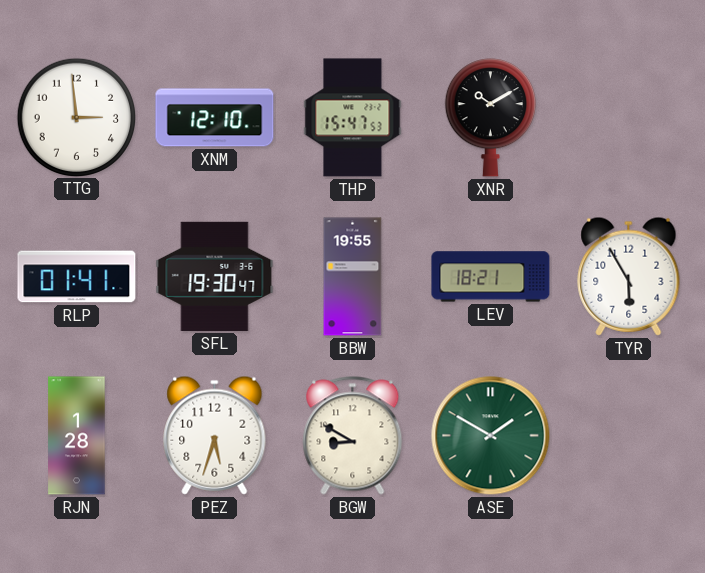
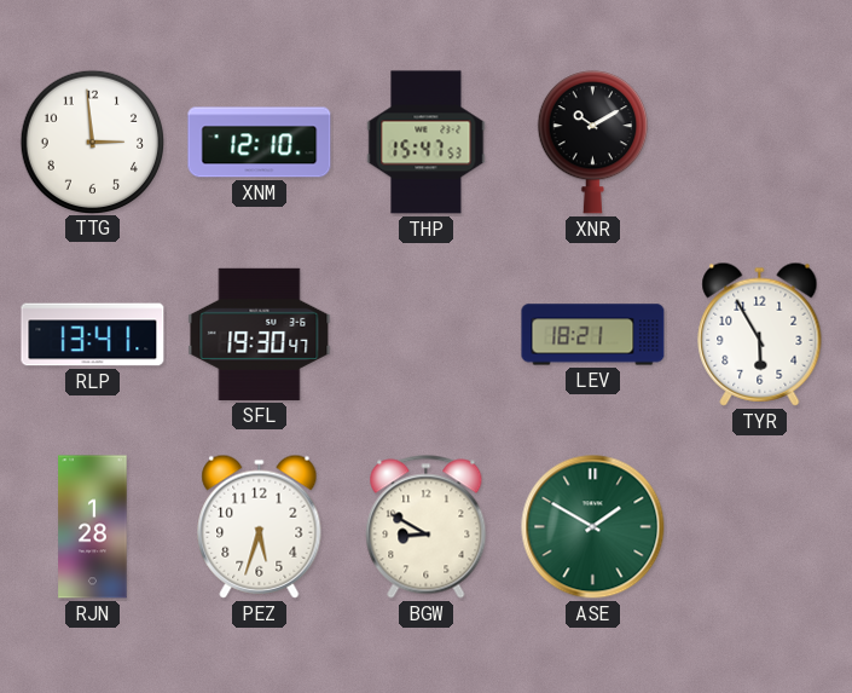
RLP: 01:41 -> 13:41 (93, 335)
BBW: 19:55 -> none (353, 277)
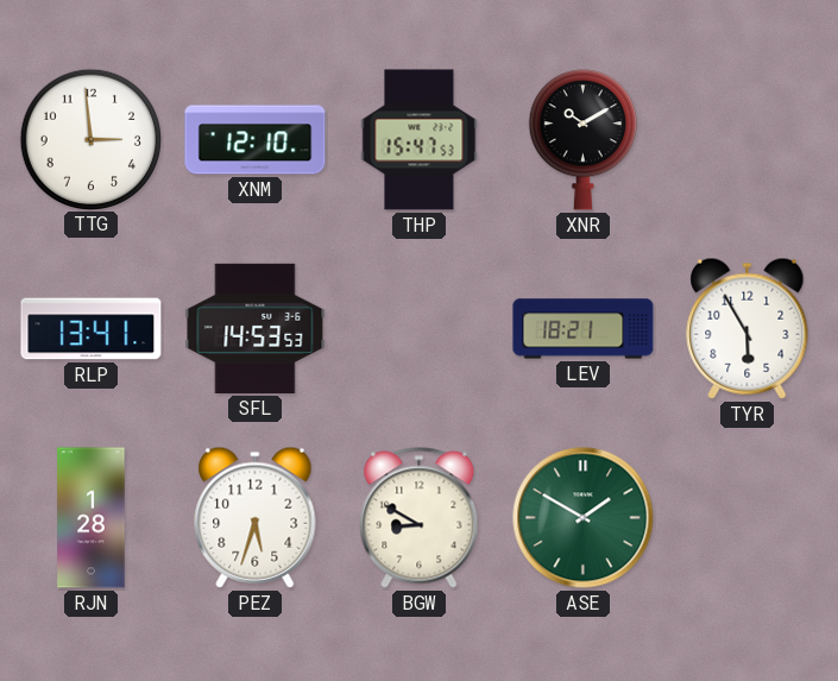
SFL: 19:30 -> 14:53 (256, 328)
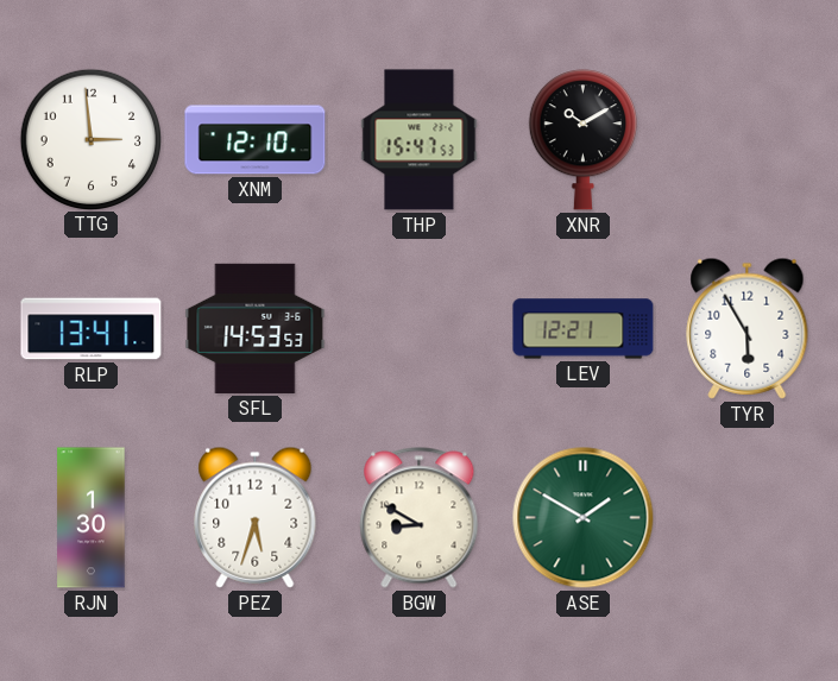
LEV: 18:21 -> 12:21 (584, 329)
RJN: 1:28 -> 1:30 (92, 518)
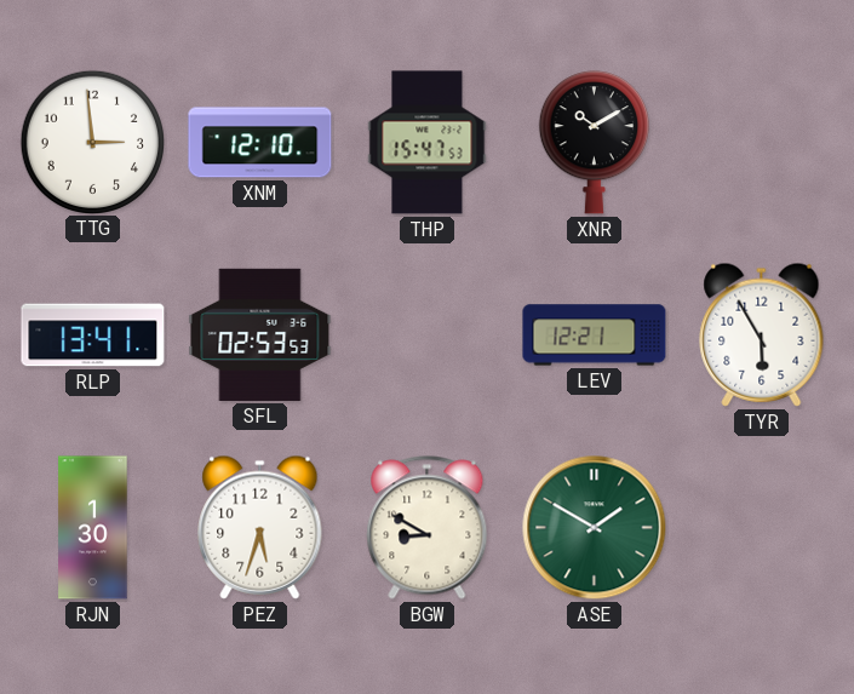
SFL: 14:53 -> 02:53 (260, 334)
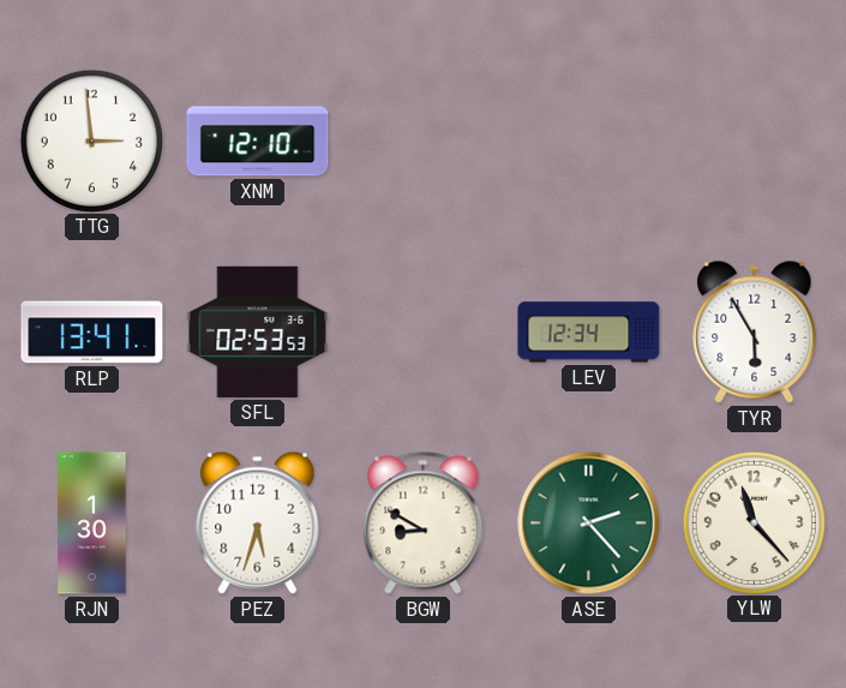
THP: 15:47 -> none (428, 143)
XNR: 10:10 -> none (594, 143)
LEV: 12:21 -> 12:34 (589, 333)
ASE: 1:50 -> 2:23 (589, 524)
YLW: none -> 11:23 (754, 522)
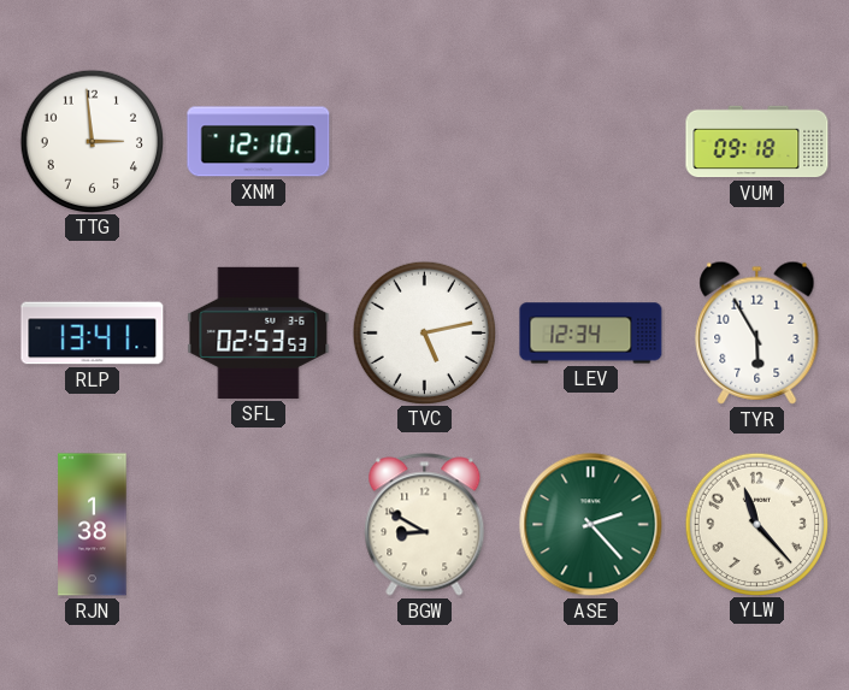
VUM: none -> 09:18 (757, 142)
TVC: none -> 5:13 (424, 332)
RJN: 1:30 -> 1:38 (93, 525)
PEZ: 5:33 -> none (258, 522)
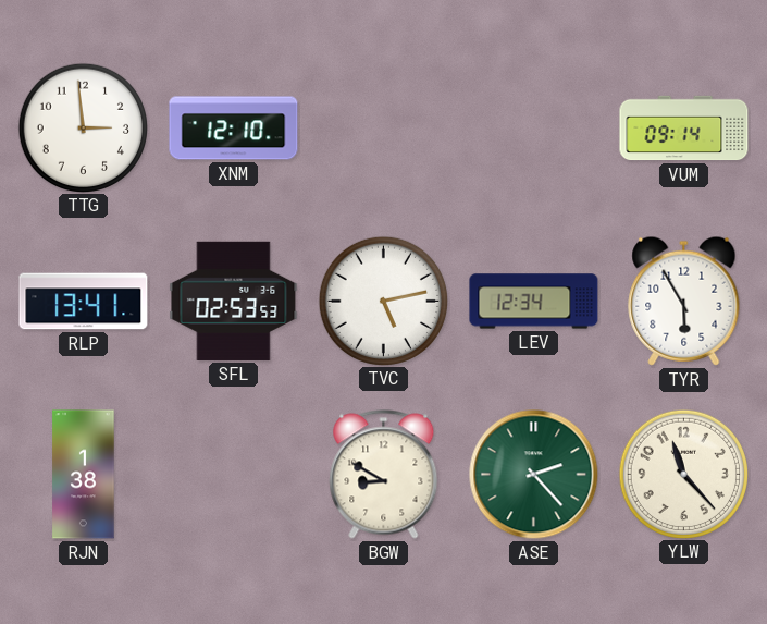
VUM: 09:18 -> 09:14 (684, 129)
